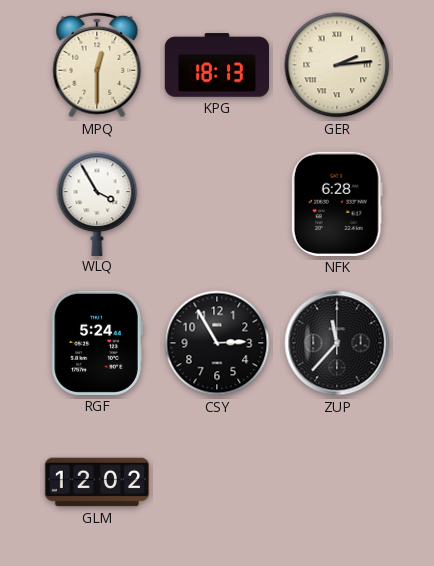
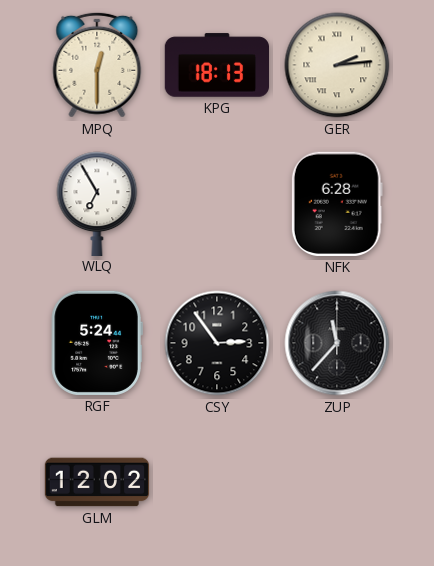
WLQ: 3:55 -> 6:55 (97, 203)
CSY: 2:55 -> 2:54 (217, 343)
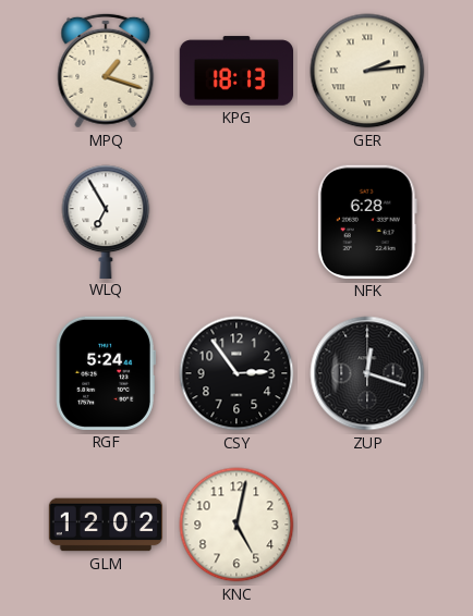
MPQ: 12:30 -> 1:18 (106, 71)
ZUP: 11:37 -> 12:18 (367, 373)
KNC: none -> 5:02 (237, 525)
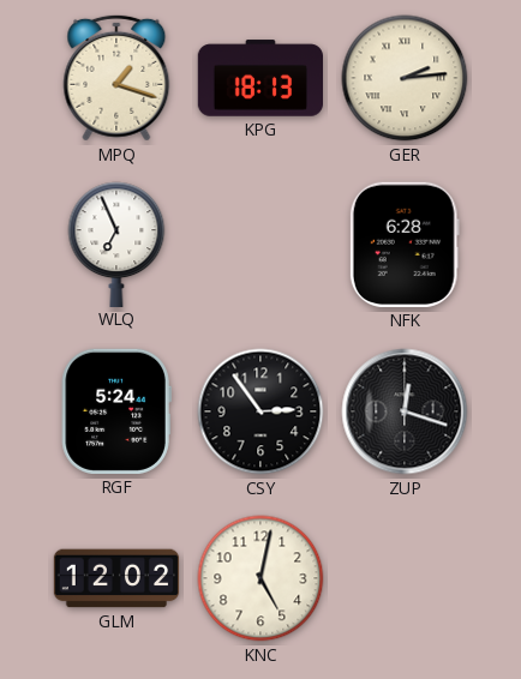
WLQ: 6:55 -> 6:56 (116, 244)
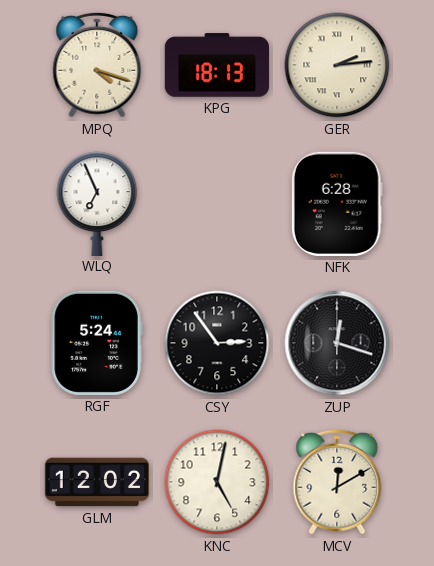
MPQ: 1:18 -> 4:18 (97, 65)
MCV: none -> 12:10 (337, 482)
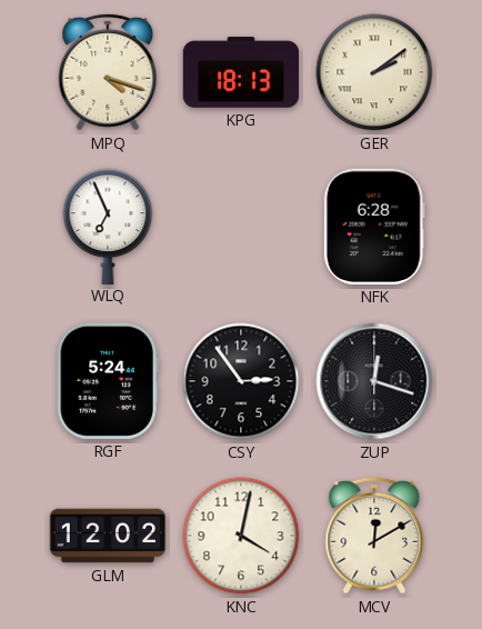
GER: 2:14 -> 2:09 (374, 72)
KNC: 5:02 -> 4:02 (241, 536)
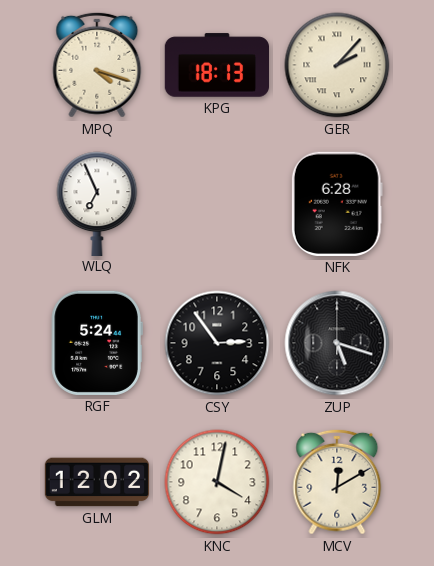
GER: 2:09 -> 2:07 (337, 65)
ZUP: 12:18 -> 5:18 (337, 343)
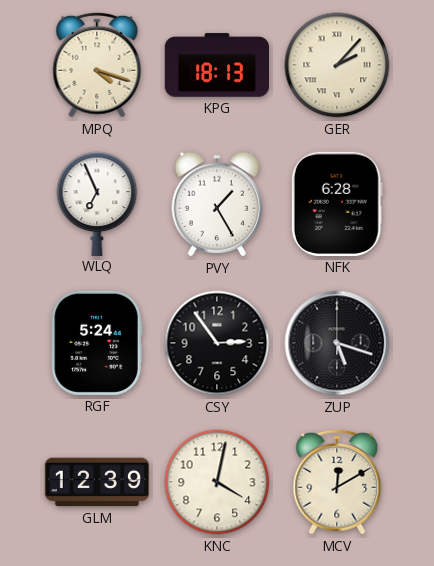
PVY: none -> 1:25 (217, 204)
GLM: 12:02 -> 12:39 (97, 482)
